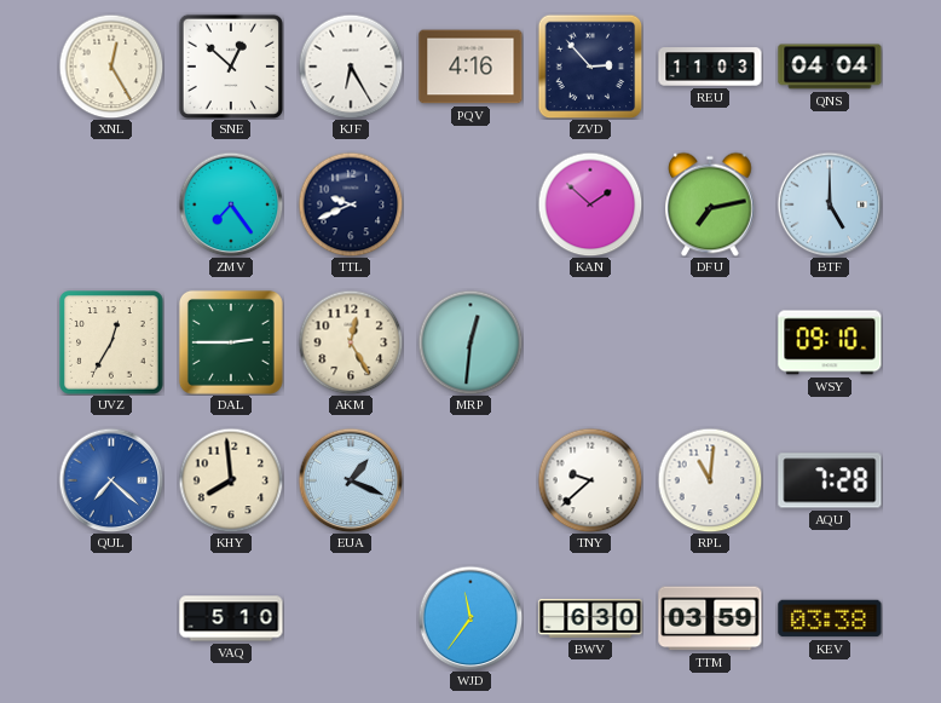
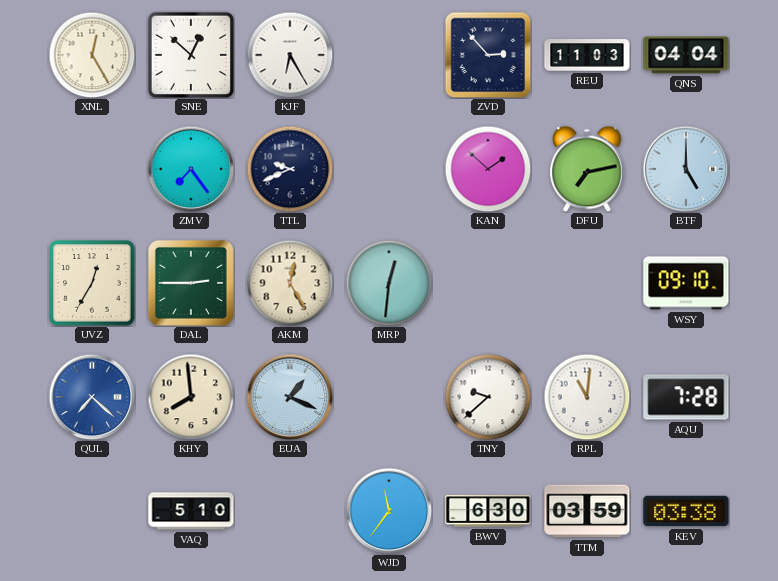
PQV: 4:16 -> none (470, 67)
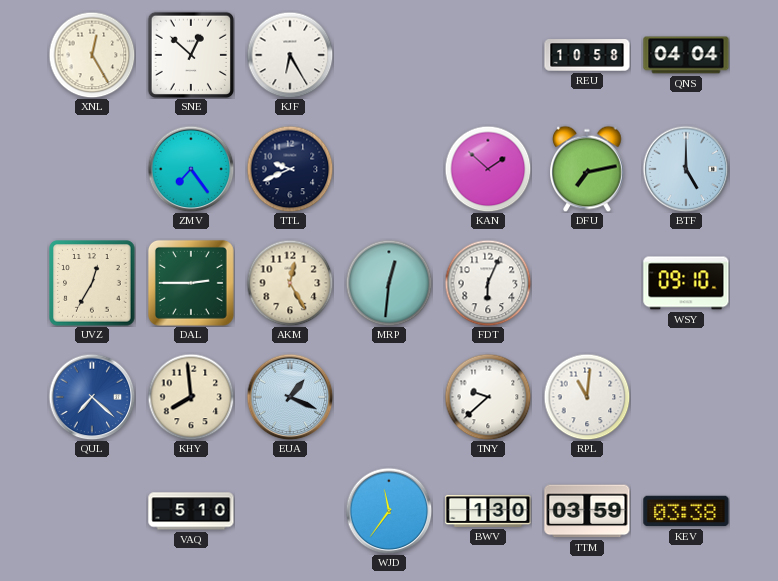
ZVD: 2:53 -> none (488, 55)
REU: 11:03 -> 10:58 (587, 55)
FDT: none -> 6:04 (488, 283)
AQU: 7:28 -> none (686, 397)
BWV: 6:30 -> 1:30 (488, 511)
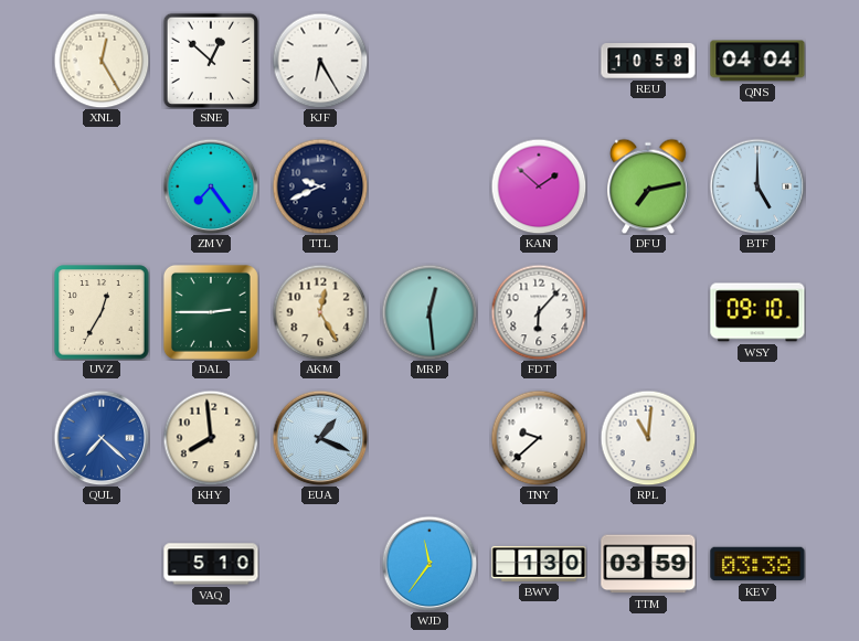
MRP: 12:31 -> 12:29 (430, 312)
FDT: 6:04 -> 6:07 (539, 312)
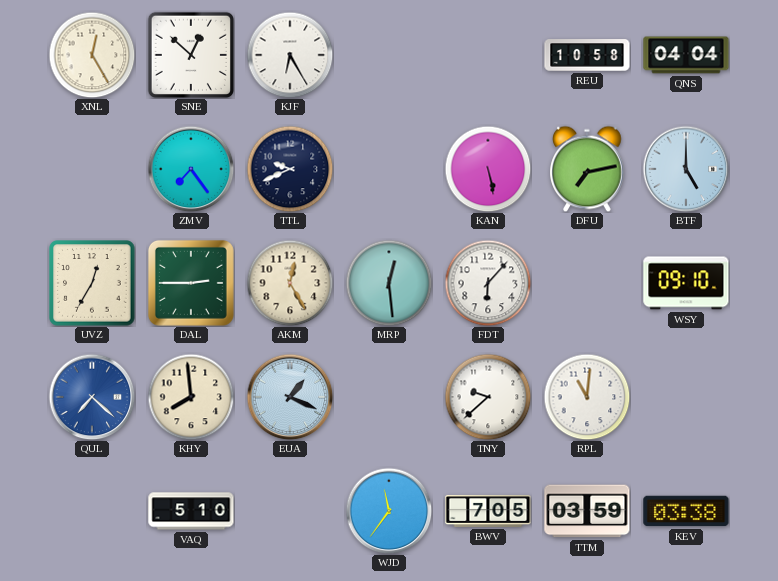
KAN: 1:52 -> 5:28 (488, 169)
BWV: 1:30 -> 7:05 (488, 511)
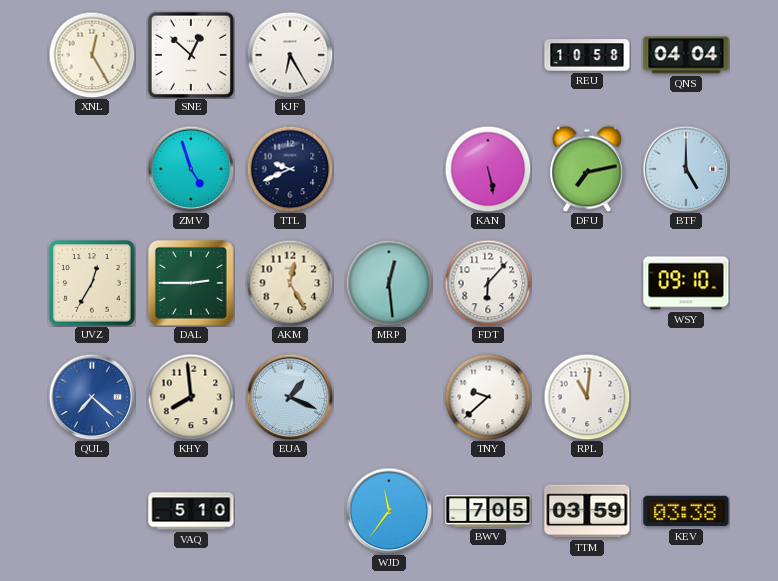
ZMV: 7:24 -> 4:57 (191, 169)
